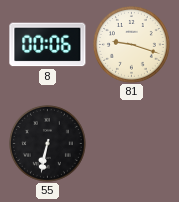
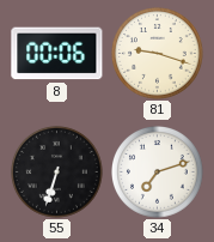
55: 6:32 -> 6:33 (57, 173)
34: none -> 7:12 (158, 173)
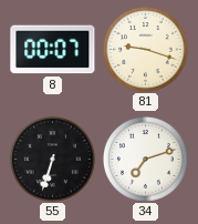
8: 00:06 -> 00:07 (53, 50)
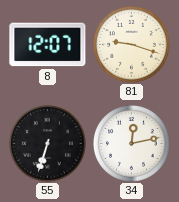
8: 00:07 -> 12:07 (48, 45)
34: 7:12 -> 12:13 (132, 144)
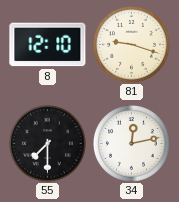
8: 12:07 -> 12:10 (48, 45)
55: 6:33 -> 7:30 (48, 144)
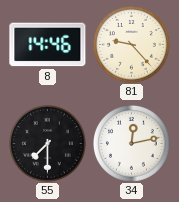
8: 12:10 -> 14:46 (48, 45)
81: 9:18 -> 9:23 (132, 45)
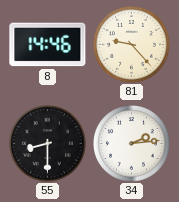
55: 7:30 -> 8:30 (48, 144)
34: 12:13 -> 2:14 (132, 144)
